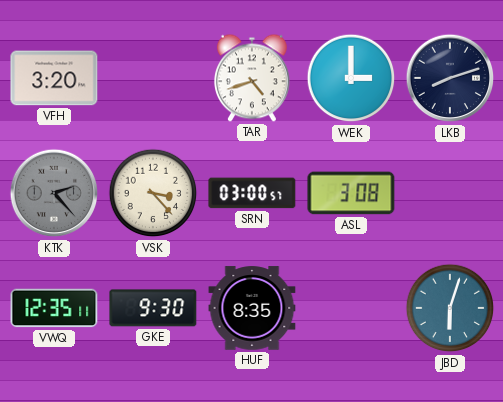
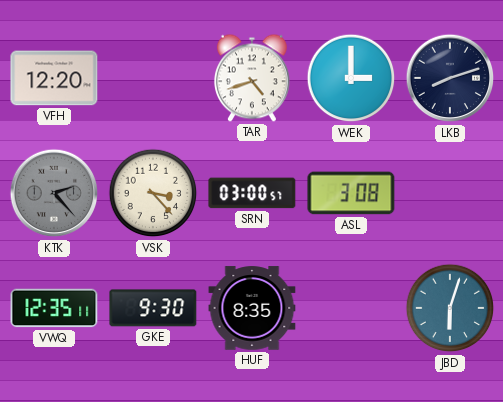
VFH: 3:20 -> 12:20 (54, 78)
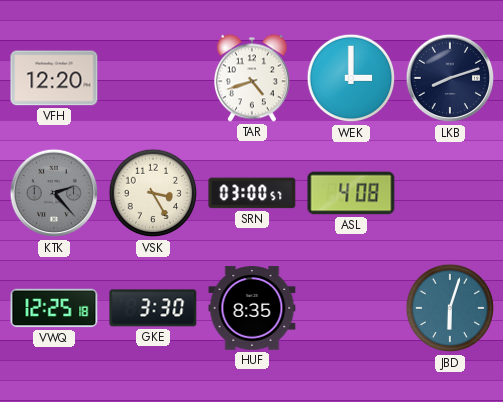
VSK: 3:23 -> 3:25 (153, 193)
ASL: 3:08 -> 4:08 (351, 193)
VWQ: 12:35 -> 12:25 (54, 308)
GKE: 9:30 -> 3:30 (153, 308)
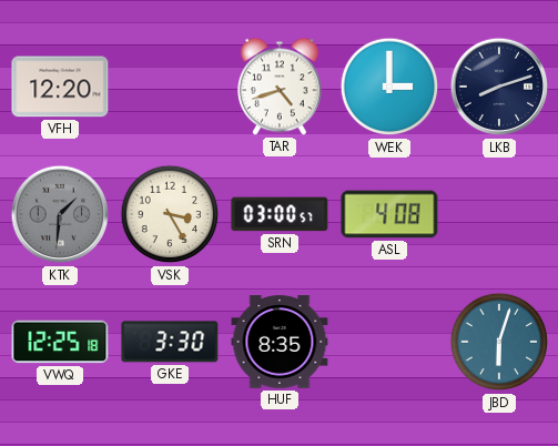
KTK: 2:23 -> 1:31 (60, 214)
